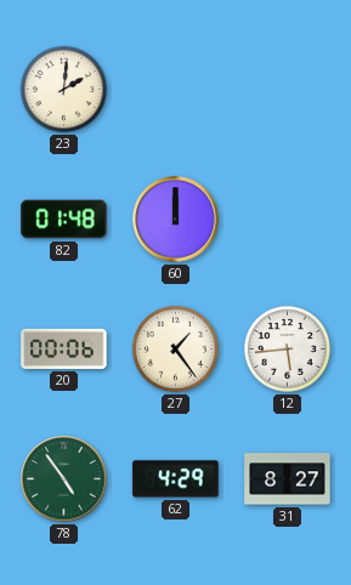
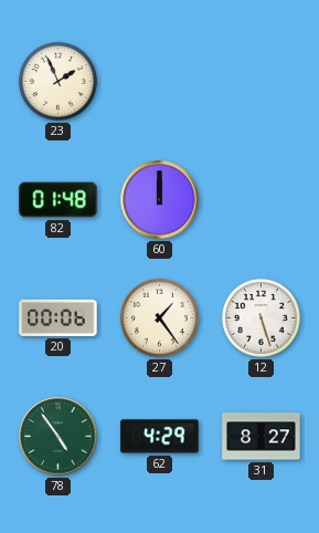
23: 2:01 -> 1:56 (57, 81)
12: 5:44 -> 5:27 (260, 317)
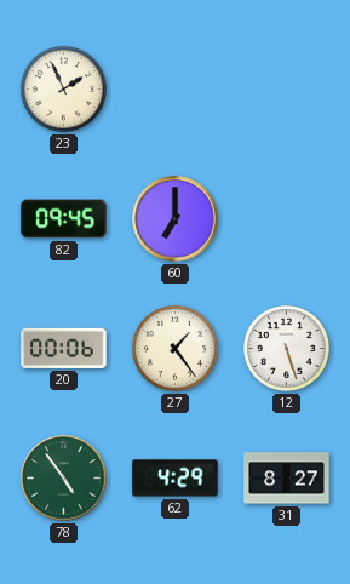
82: 01:48 -> 09:45 (64, 219)
60: 12:00 -> 7:00 (176, 219)
